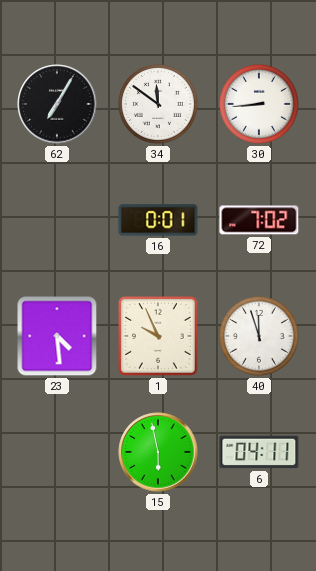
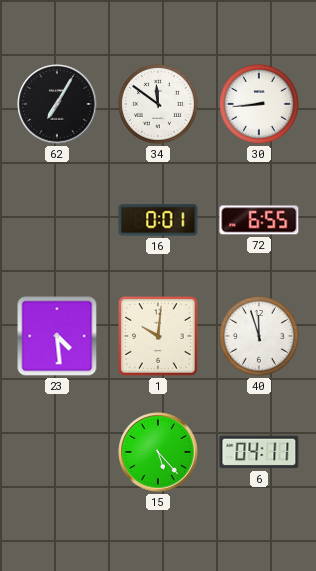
72: 7:02 -> 6:55 (259, 220)
1: 9:56 -> 10:01 (158, 336)
15: 5:58 -> 5:23 (158, 452)
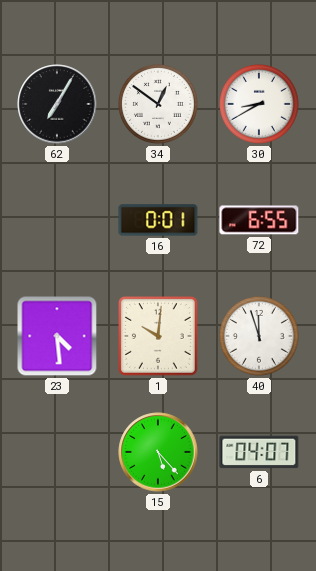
34: 11:51 -> 12:51 (159, 105)
30: 8:44 -> 8:40 (260, 105)
6: 04:11 -> 04:07 (259, 452)
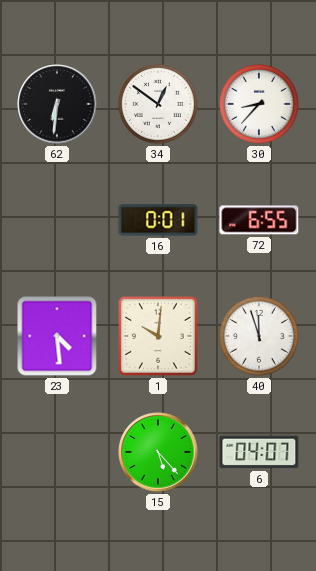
62: 7:05 -> 6:31 (57, 104)
30: 8:40 -> 8:37 (260, 105)
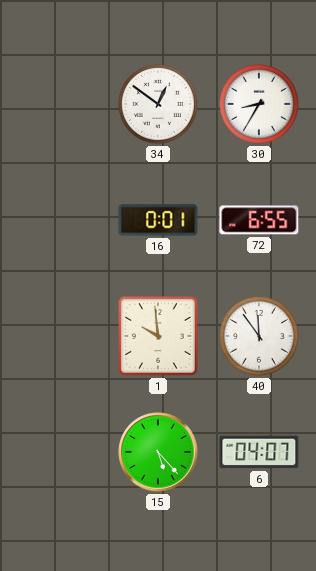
62: 6:31 -> none (57, 104)
30: 8:37 -> 8:35 (260, 105)
23: 4:29 -> none (57, 336)
1: 10:01 -> 9:59 (158, 336)
40: 11:57 -> 11:54 (260, 337)
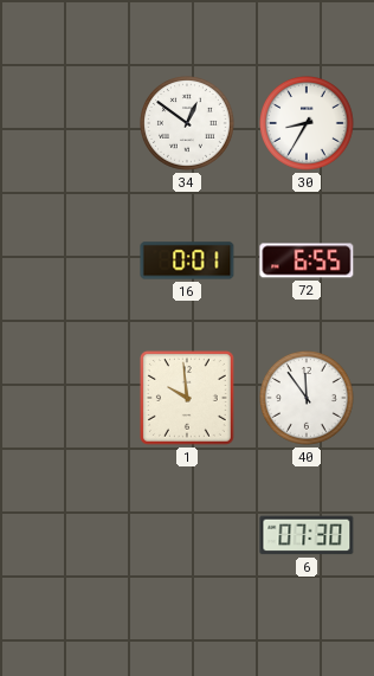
15: 5:23 -> none (158, 452)
6: 04:07 -> 07:30 (307, 535)
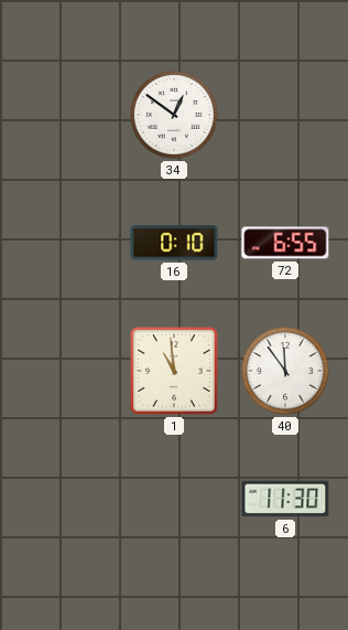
30: 8:35 -> none (308, 124)
16: 0:01 -> 0:10 (174, 243)
1: 9:59 -> 10:59 (174, 371)
6: 07:30 -> 11:30 (285, 499)
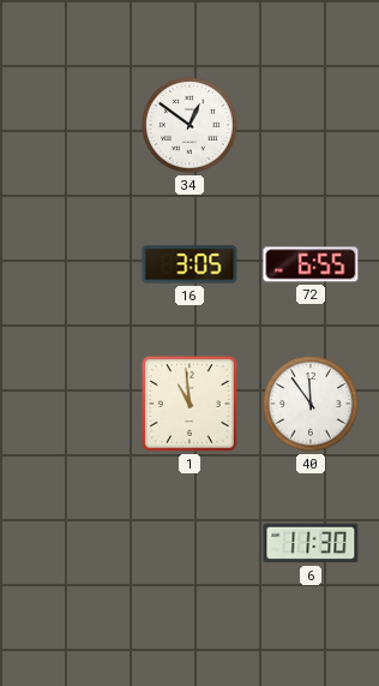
16: 0:10 -> 3:05 (189, 264)
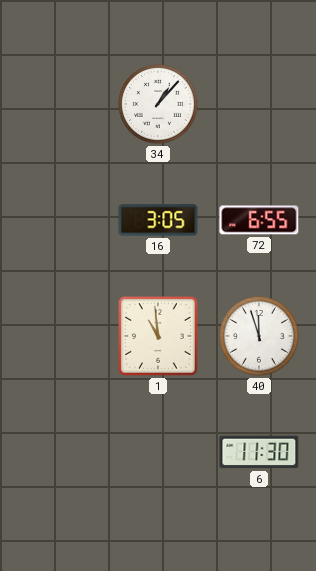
34: 12:51 -> 1:07 (159, 105)
40: 11:54 -> 11:57 (260, 337)
